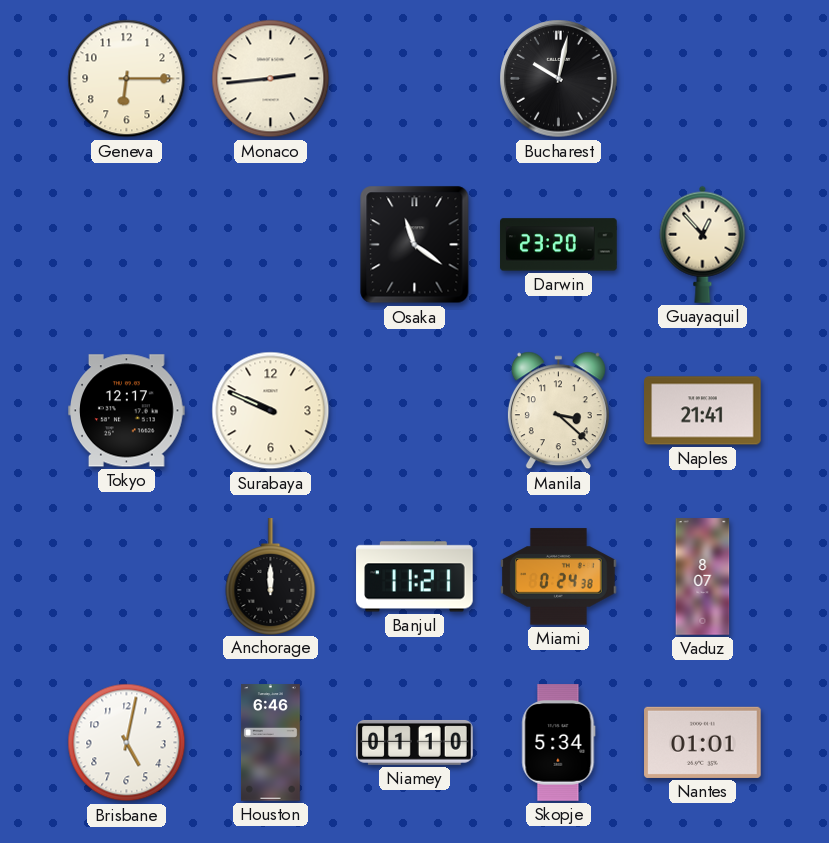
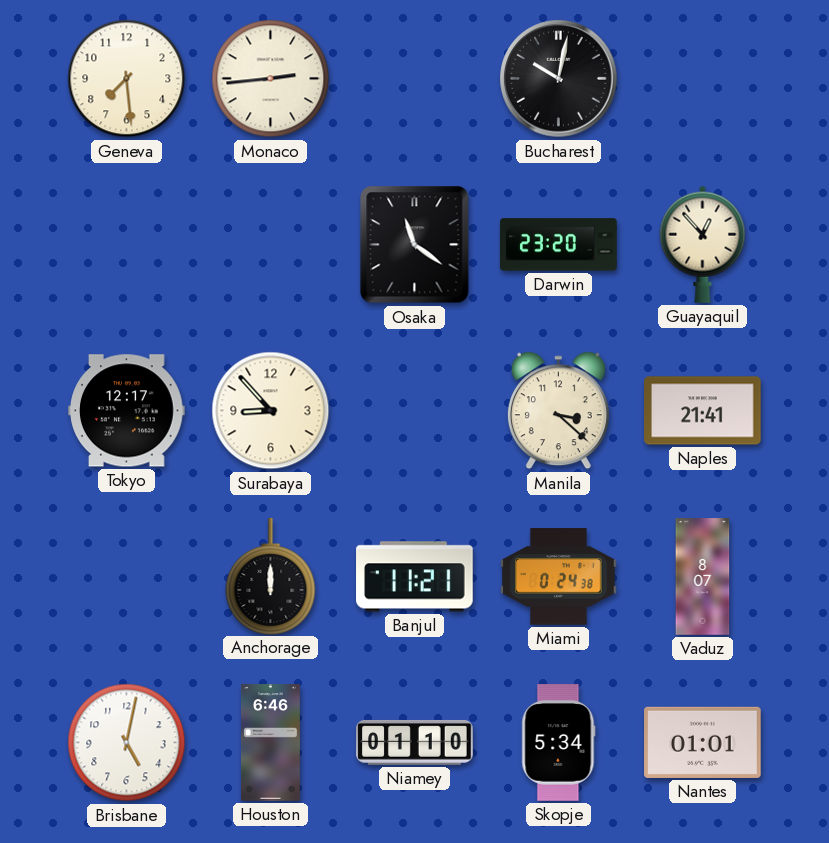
Geneva: 6:15 -> 7:29 (127, 79)
Surabaya: 9:49 -> 8:53 (271, 411)
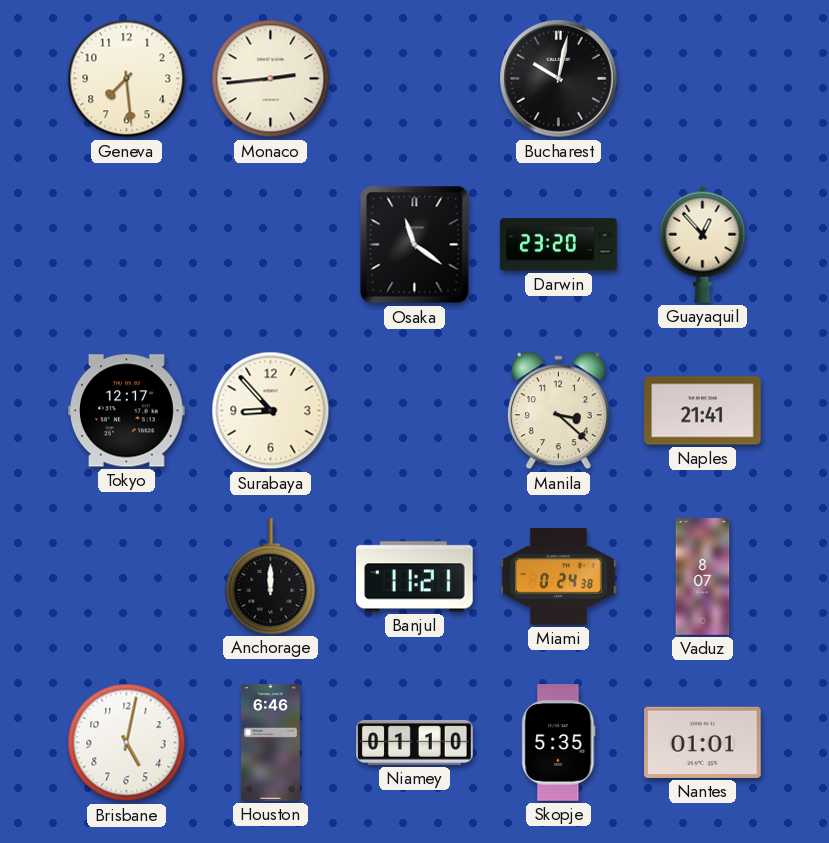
Skopje: 5:34 -> 5:35 (559, 743)
